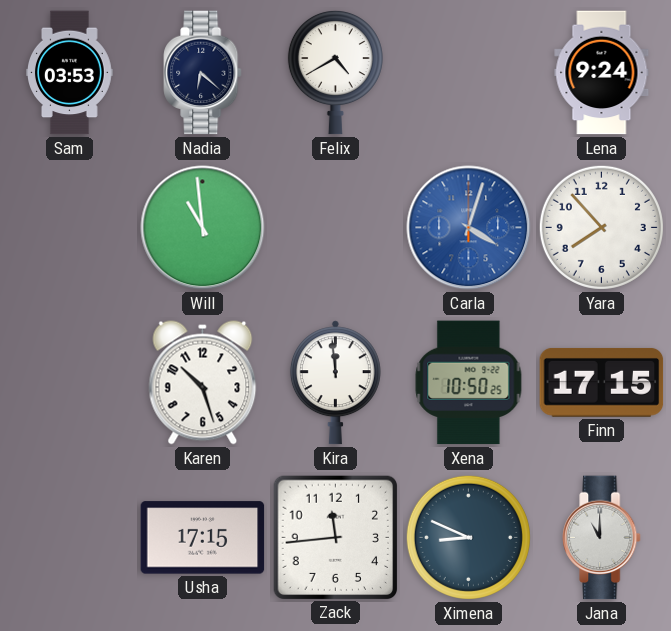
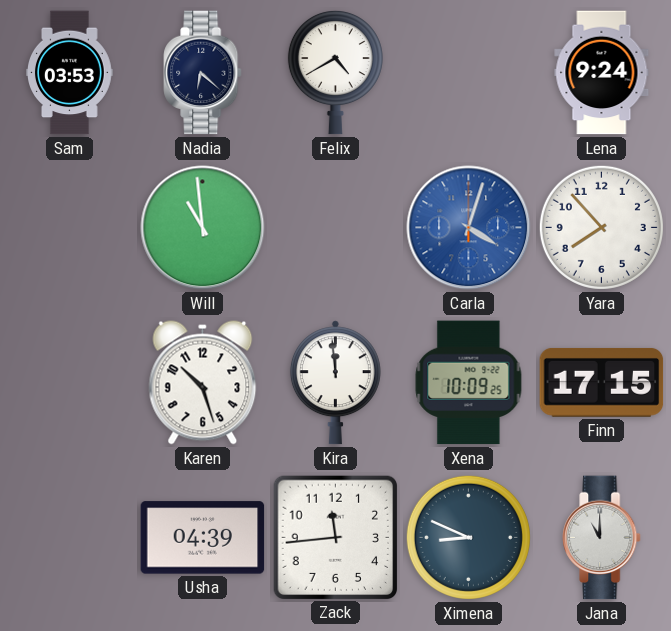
Xena: 10:50 -> 10:09 (469, 383)
Usha: 17:15 -> 04:39 (203, 538)
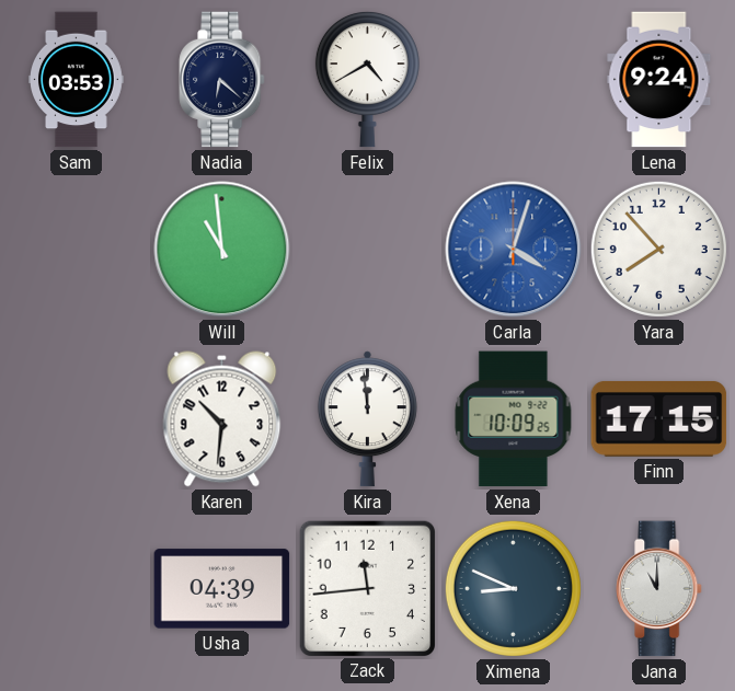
Karen: 10:27 -> 10:31 (222, 419)
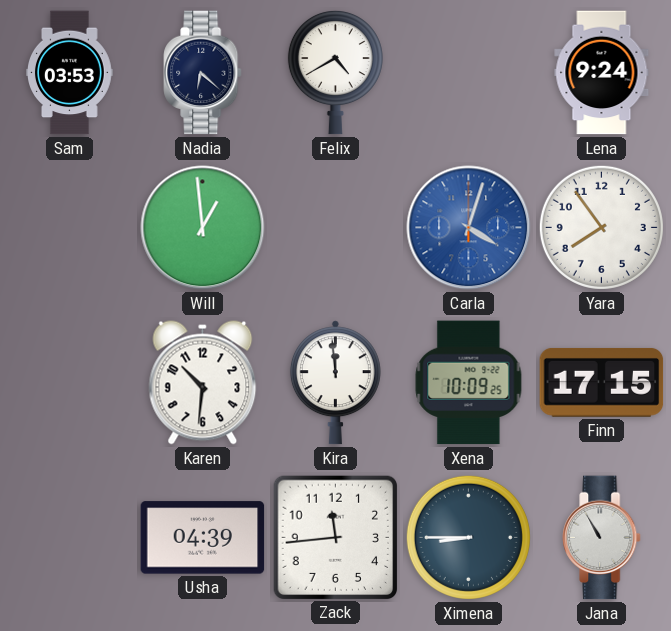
Will: 10:59 -> 12:59 (203, 228)
Yara: 7:53 -> 7:54 (601, 227)
Ximena: 8:49 -> 8:45 (468, 537)
Jana: 11:00 -> 10:55 (602, 538)
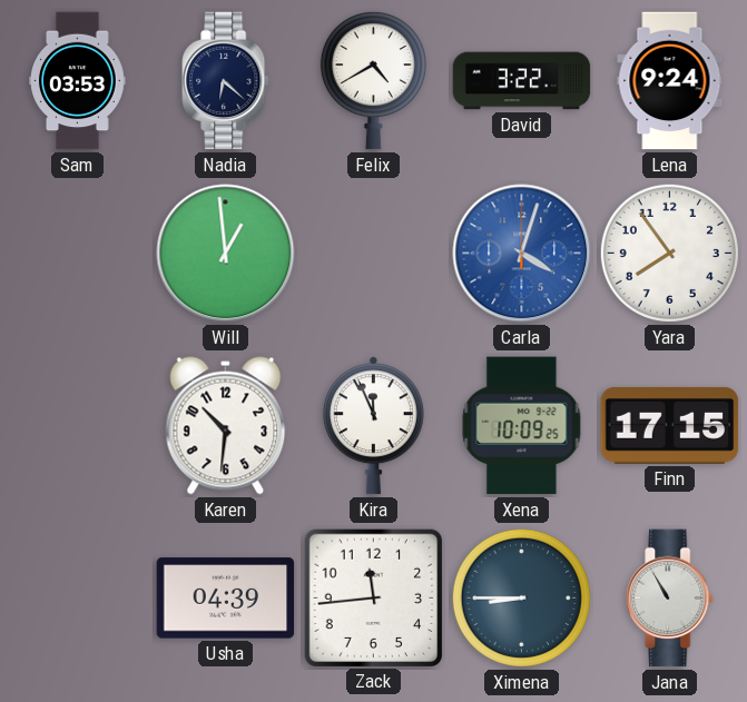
David: none -> 3:22 (522, 81)
Kira: 11:59 -> 11:56 (373, 426)
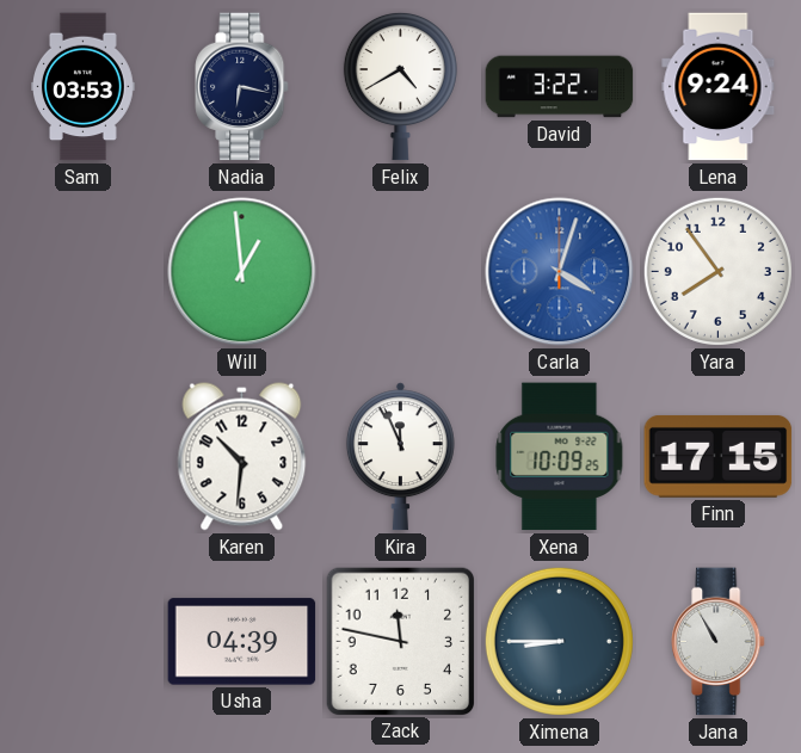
Nadia: 6:22 -> 6:17 (242, 87)
Zack: 11:44 -> 11:47 (400, 641)
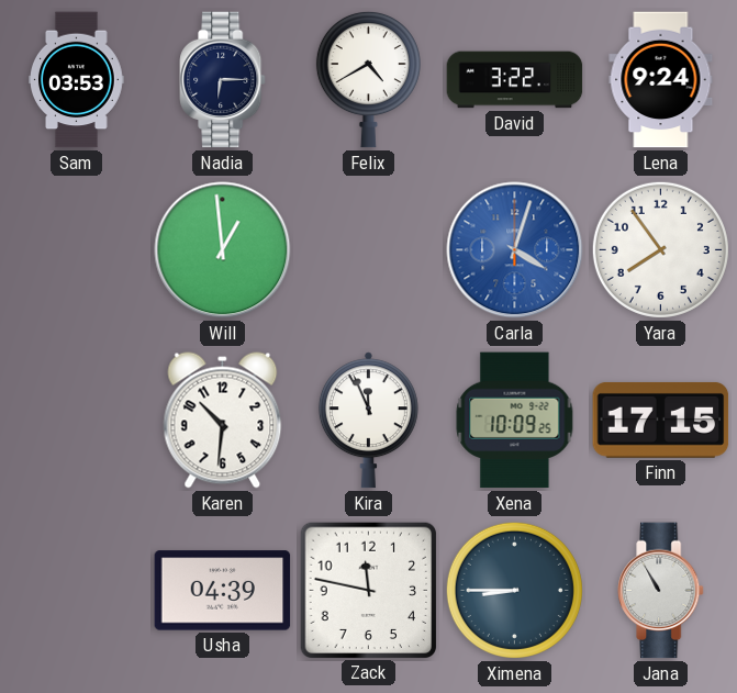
Nadia: 6:17 -> 6:15 (223, 80)
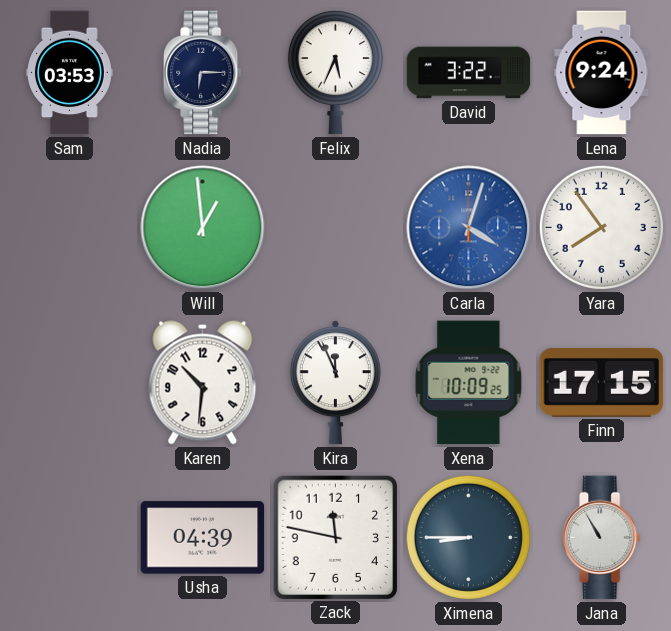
Felix: 4:40 -> 5:34 (335, 72)
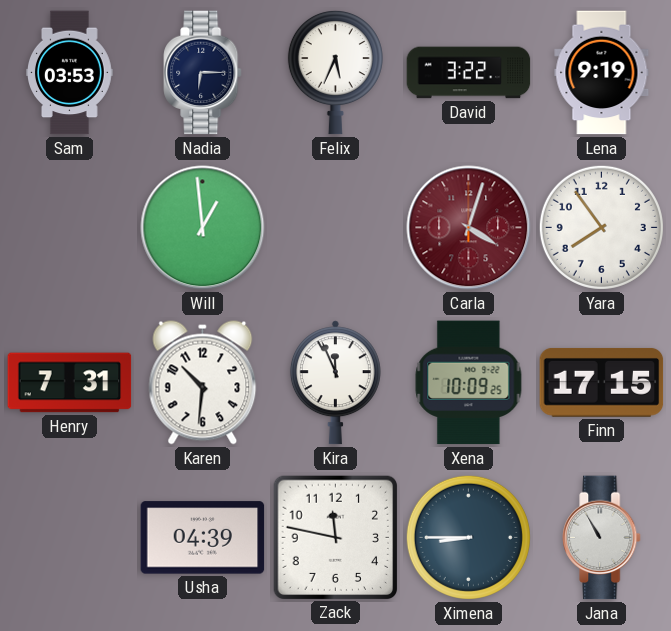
Lena: 9:24 -> 9:19 (602, 73)
Carla dial: blue -> burgundy (469, 228)
Henry: none -> 7:31 (70, 383)
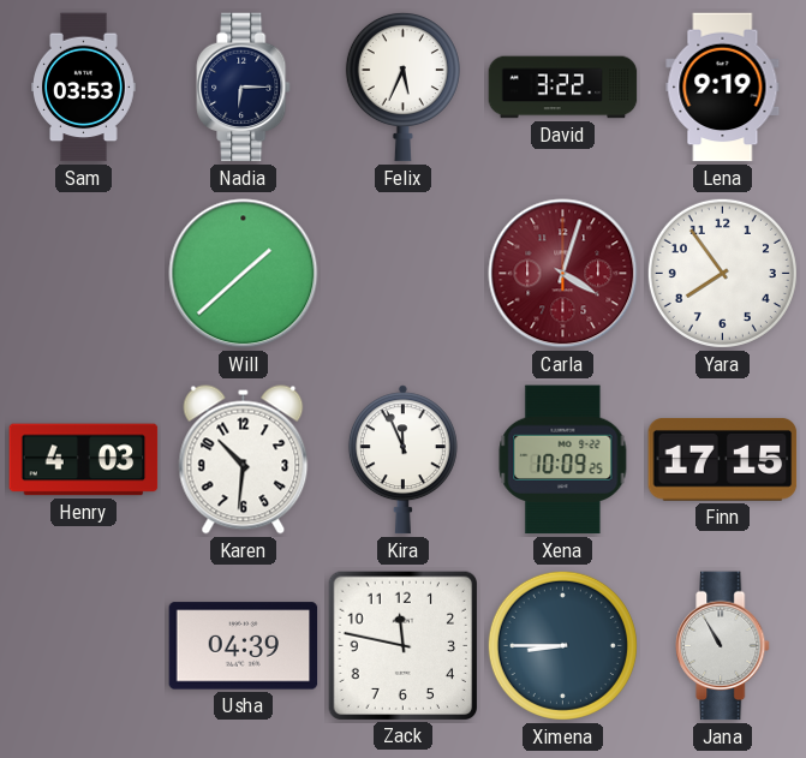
Will: 12:59 -> 1:38 (244, 274)
Henry: 7:31 -> 4:03 (84, 460)
